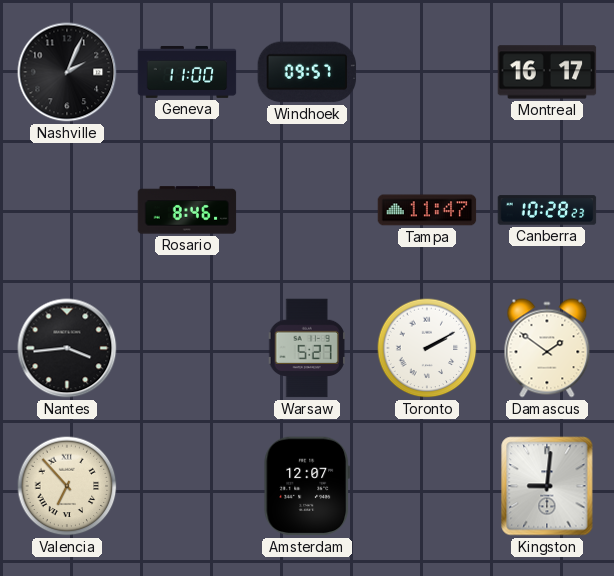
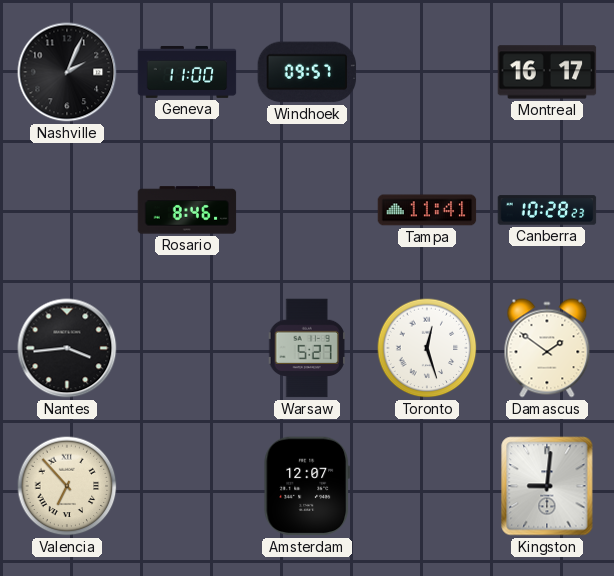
Tampa: 11:47 -> 11:41 (427, 210)
Toronto: 2:10 -> 12:27 (427, 348)
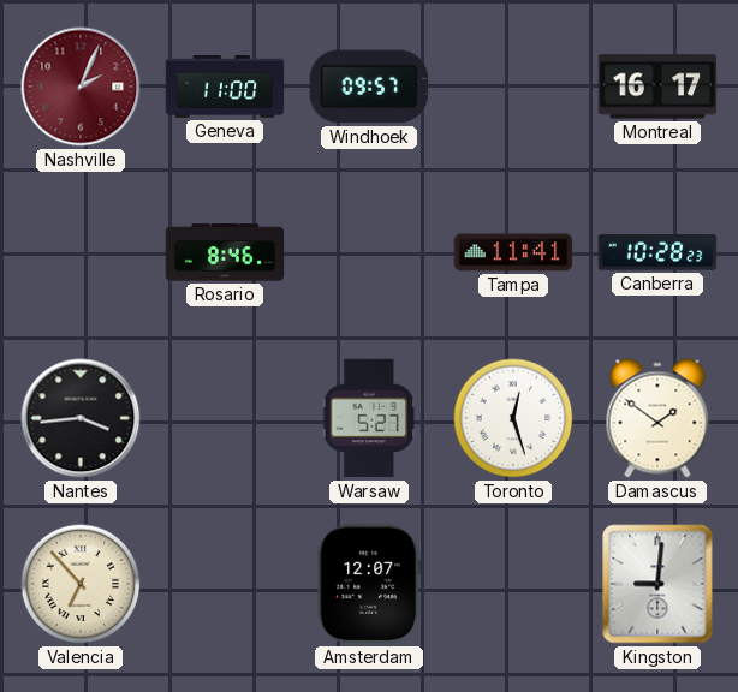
Nashville dial: black -> burgundy (81, 86)
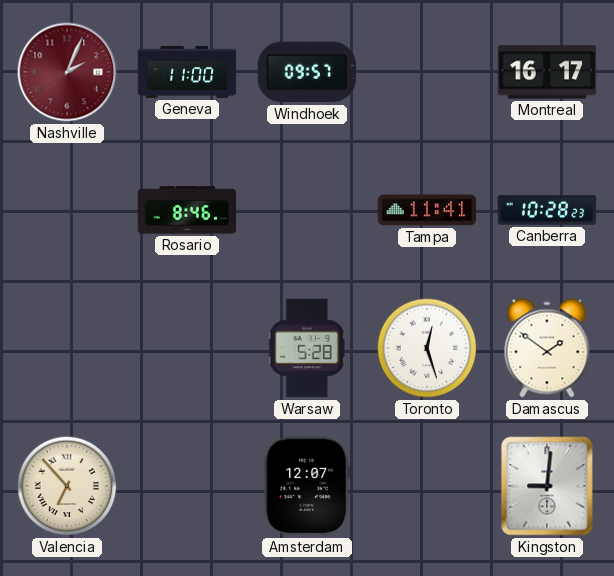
Nantes: 3:44 -> none (81, 418)
Warsaw: 5:27 -> 5:28 (306, 348)
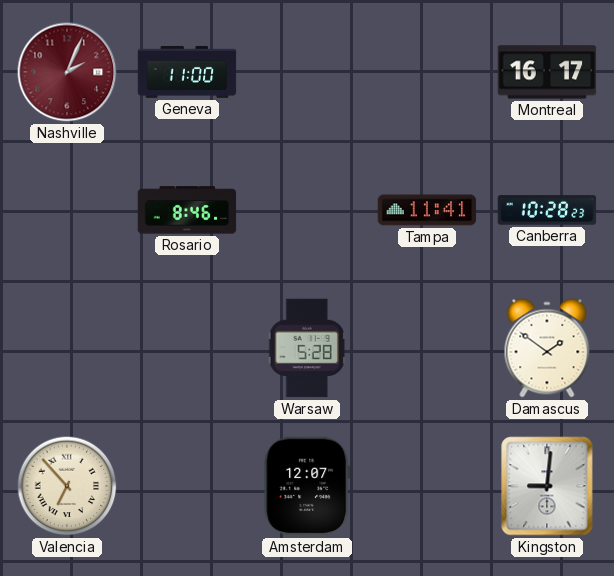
Windhoek: 09:57 -> none (307, 72)
Toronto: 12:27 -> none (427, 348)
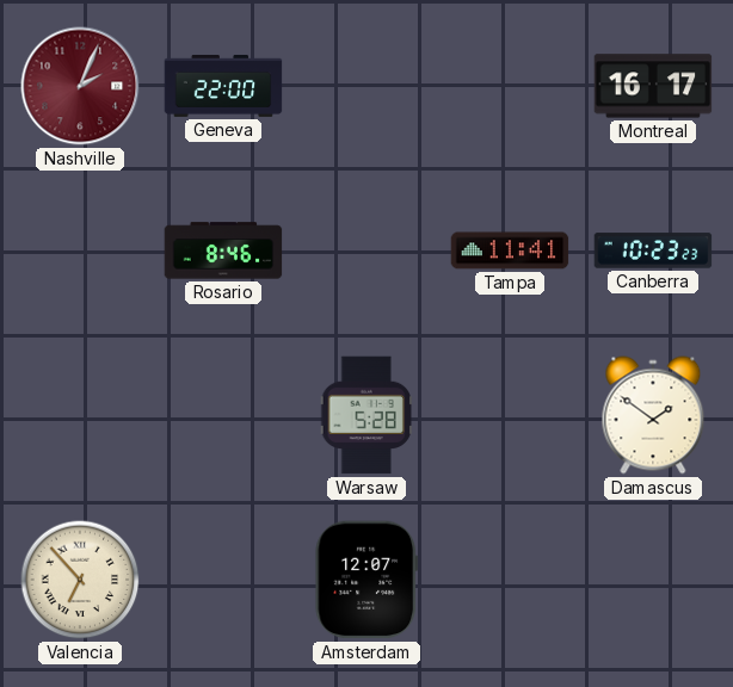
Geneva: 11:00 -> 22:00 (223, 86)
Canberra: 10:28 -> 10:23 (653, 250)
Kingston: 9:01 -> none (547, 486)
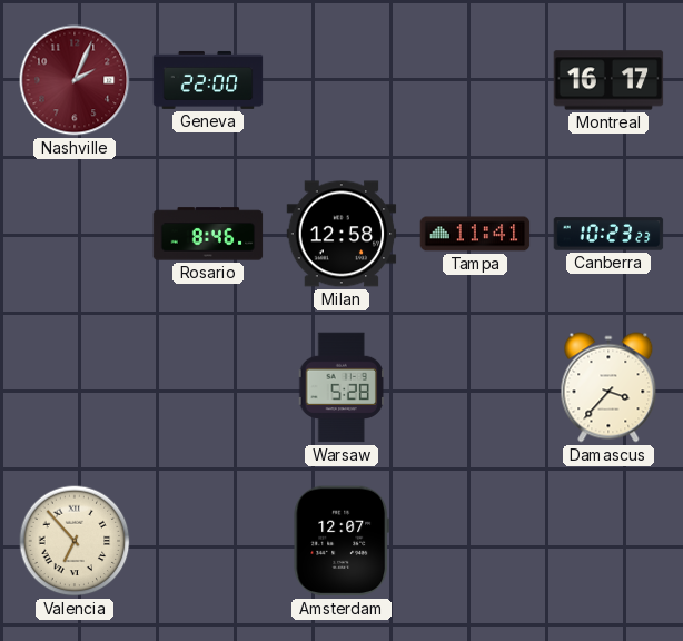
Milan: none -> 12:58 (341, 234)
Damascus: 1:51 -> 3:37 (608, 387)
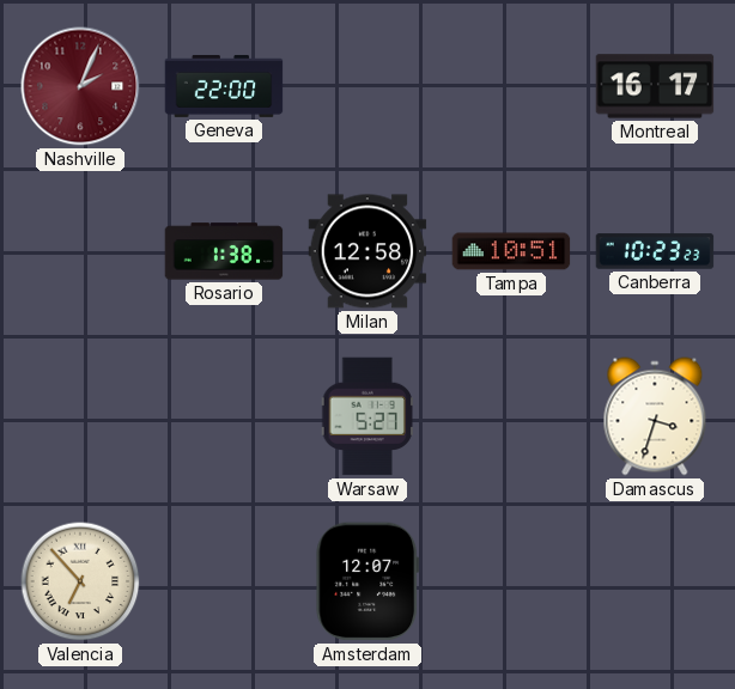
Rosario: 8:46 -> 1:38 (224, 251)
Tampa: 11:41 -> 10:51 (511, 251)
Warsaw: 5:28 -> 5:27 (366, 416)
Damascus: 3:37 -> 3:33 (655, 416)
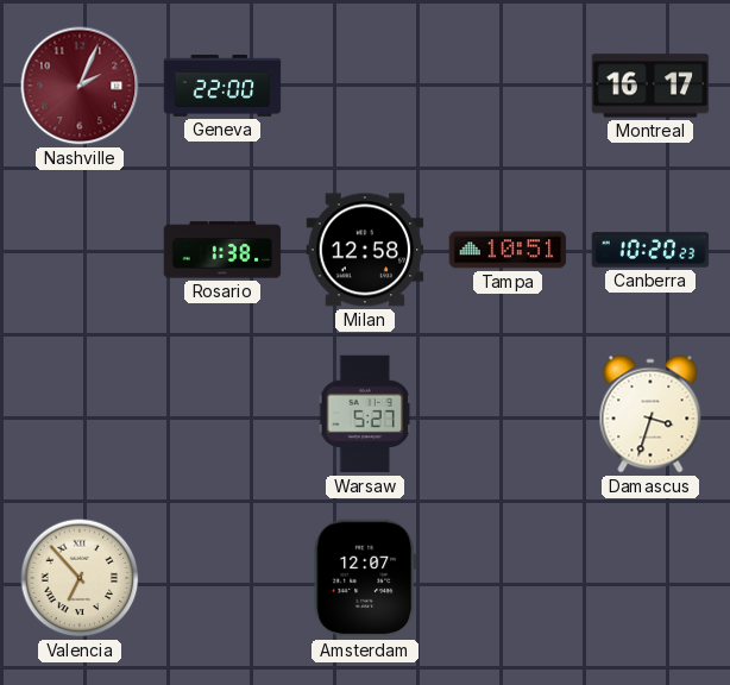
Canberra: 10:23 -> 10:20 (650, 250)
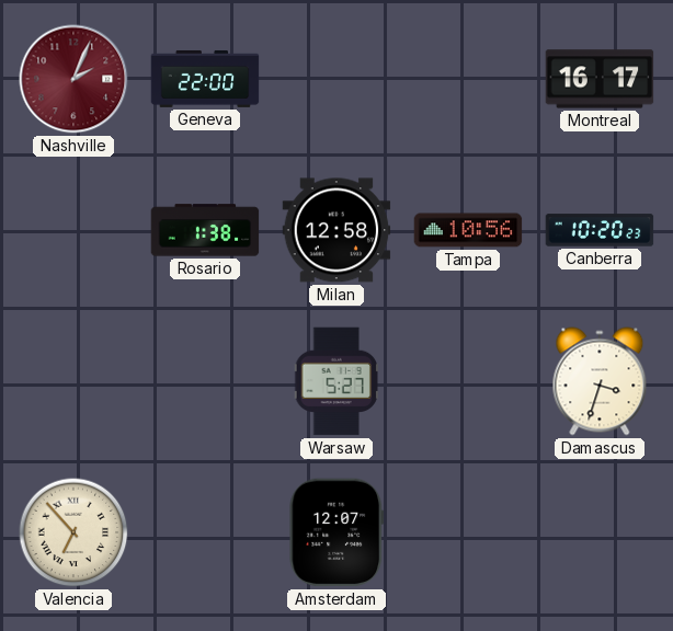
Tampa: 10:51 -> 10:56 (468, 230)
